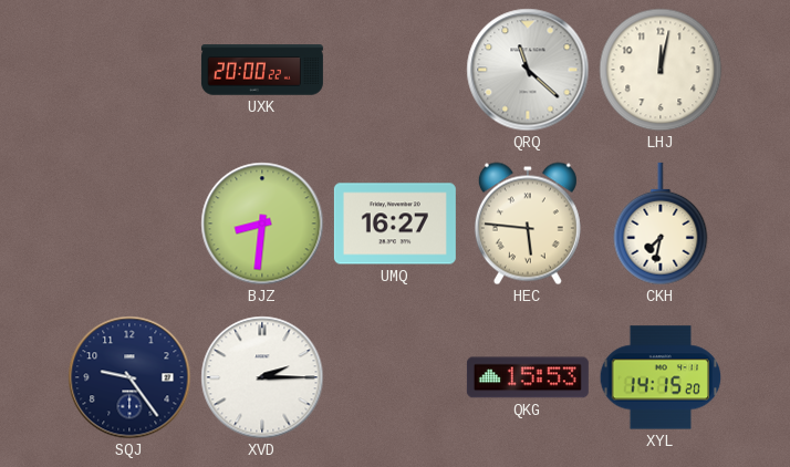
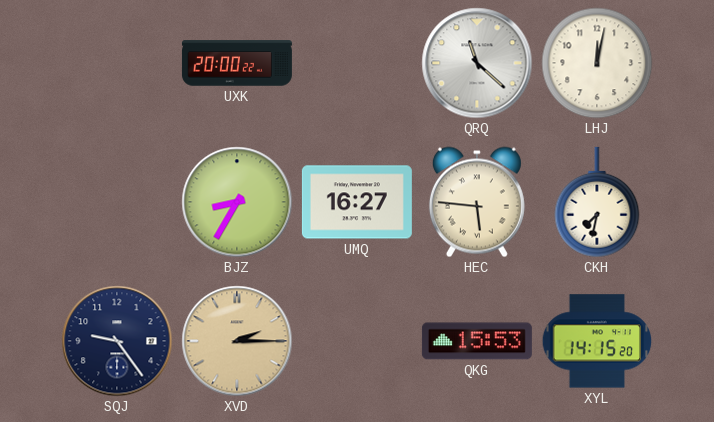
BJZ: 8:31 -> 8:35 (237, 202)
XVD dial: white -> champagne (237, 341)
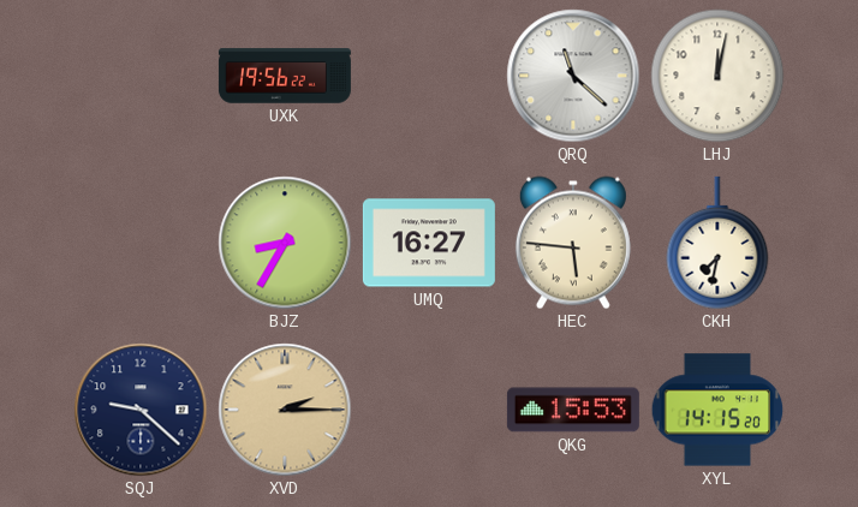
UXK: 20:00 -> 19:56 (285, 76)
SQJ: 9:24 -> 9:22 (141, 410)
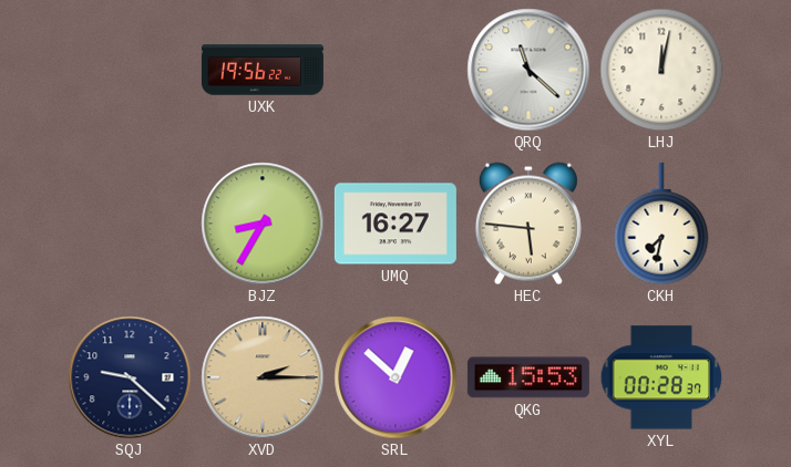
SRL: none -> 12:52 (395, 377)
XYL: 14:15 -> 00:28 (661, 377)
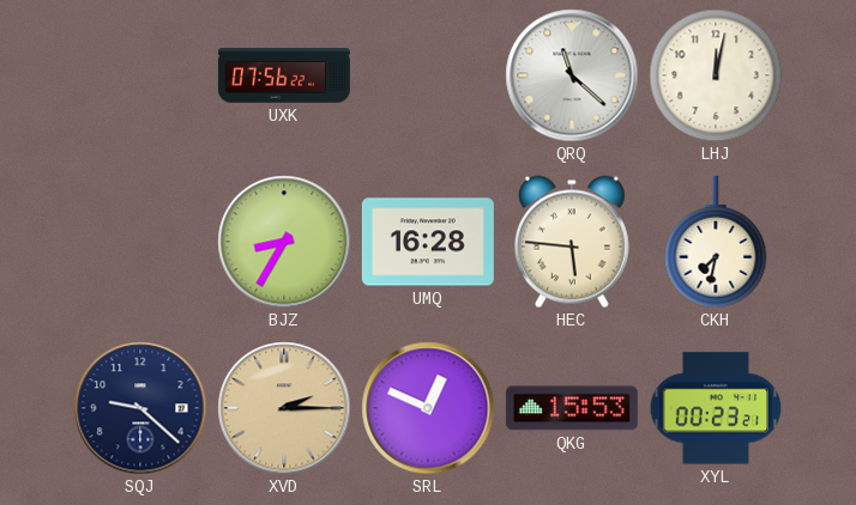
UXK: 19:56 -> 07:56 (284, 75)
UMQ: 16:27 -> 16:28 (428, 242)
SRL: 12:52 -> 12:49 (428, 408)
XYL: 00:28 -> 00:23 (716, 408)
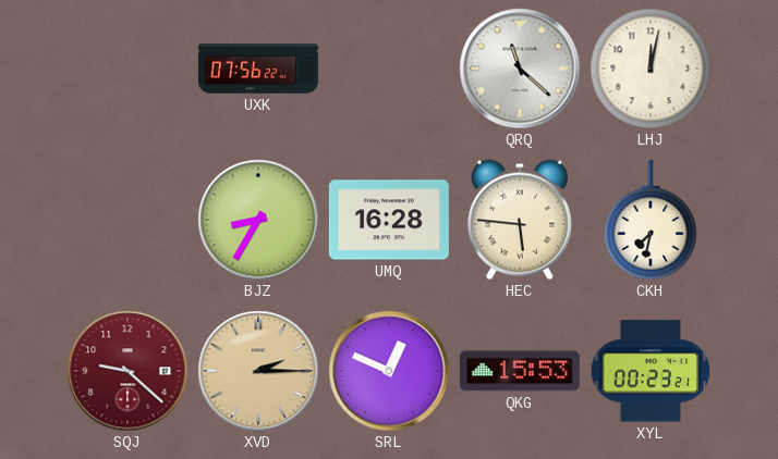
SQJ dial: navy -> burgundy (127, 371)
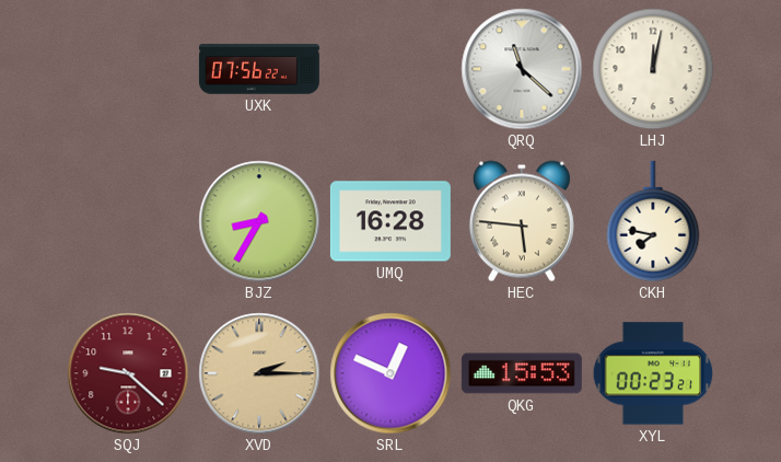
CKH: 7:32 -> 7:47 (653, 221)
